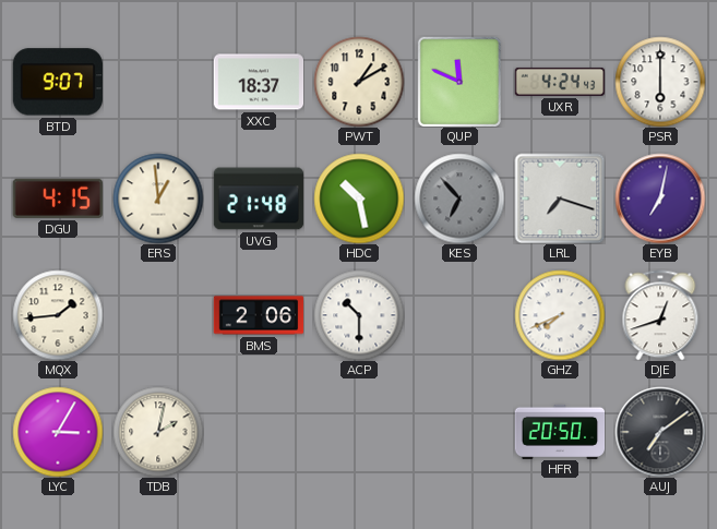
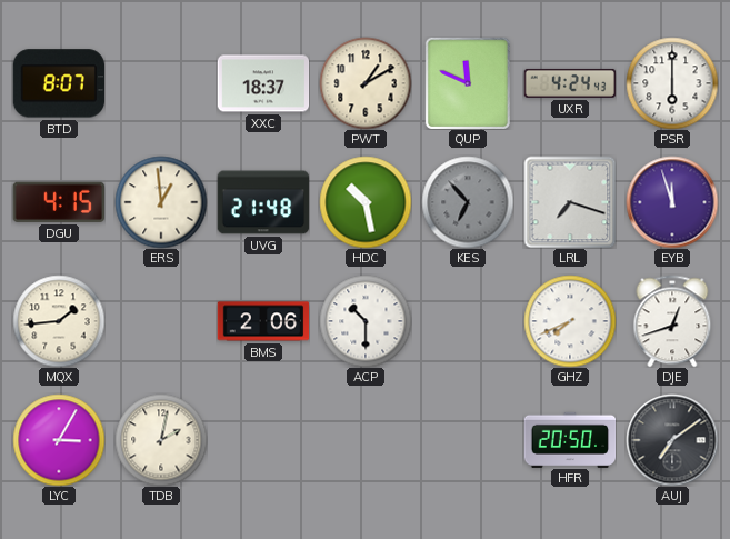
BTD: 9:07 -> 8:07 (58, 83)
EYB: 7:02 -> 11:57 (672, 202)
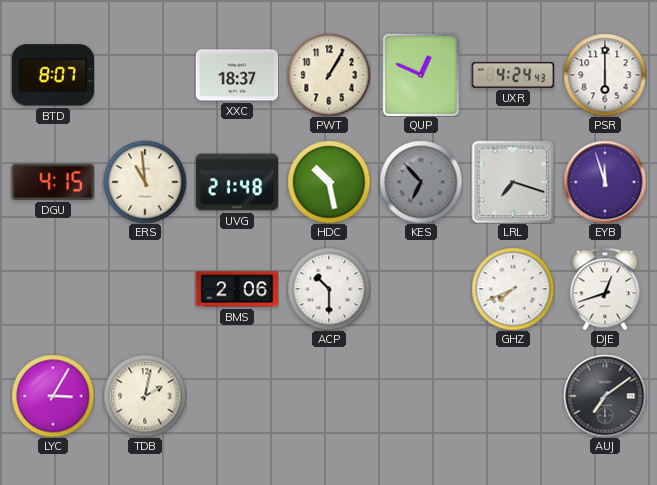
PWT: 1:10 -> 1:05 (329, 75)
QUP: 11:49 -> 12:49 (420, 75)
ERS: 12:59 -> 10:59 (145, 182)
MQX: 1:44 -> none (59, 321)
HFR: 20:50 -> none (570, 439)
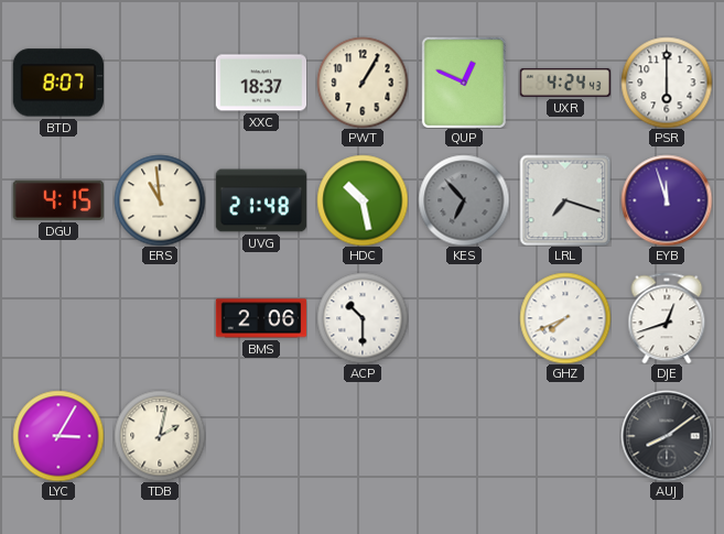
AUJ: 7:09 -> 8:09 (667, 436)
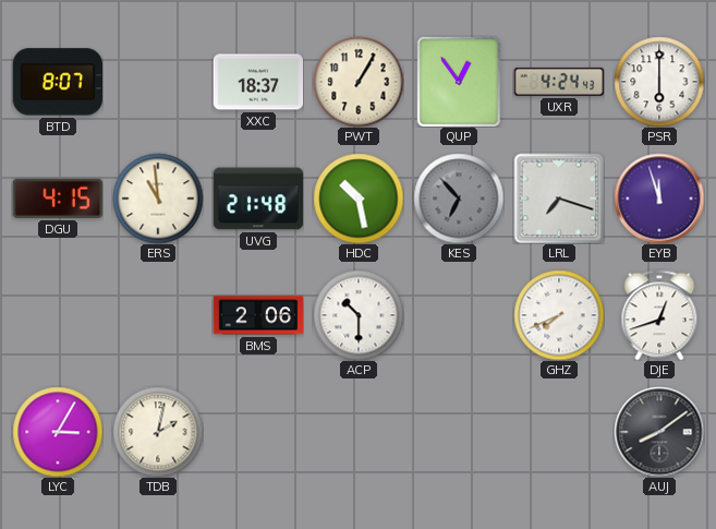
QUP: 12:49 -> 12:54 (458, 82)
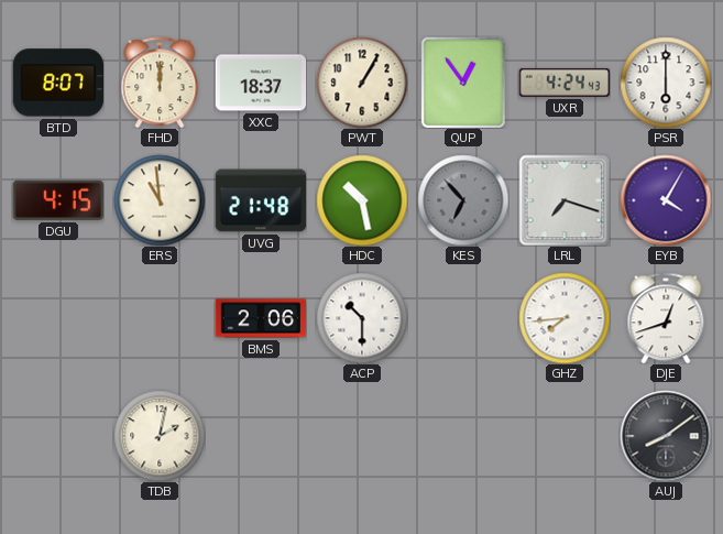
FHD: none -> 12:00 (160, 83)
EYB: 11:57 -> 4:05 (666, 200)
GHZ: 7:41 -> 7:44 (565, 318)
LYC: 3:05 -> none (58, 432)
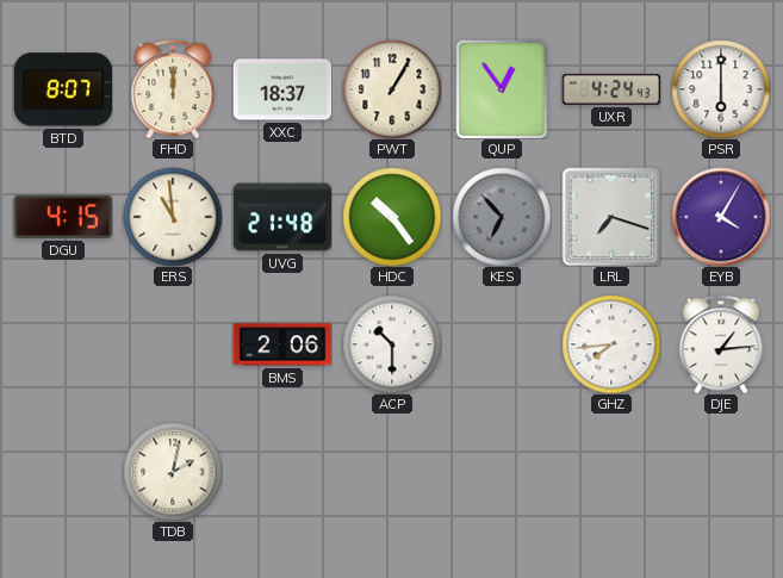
HDC: 10:28 -> 10:24 (392, 217)
DJE: 12:42 -> 1:14 (721, 344)
AUJ: 8:09 -> none (666, 436)
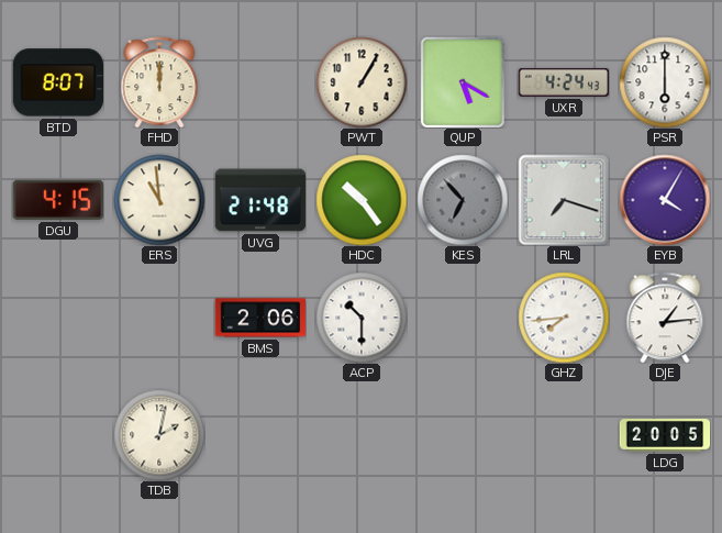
XXC: 18:37 -> none (282, 89)
QUP: 12:54 -> 5:20 (462, 82)
LDG: none -> 20:05 (665, 435)
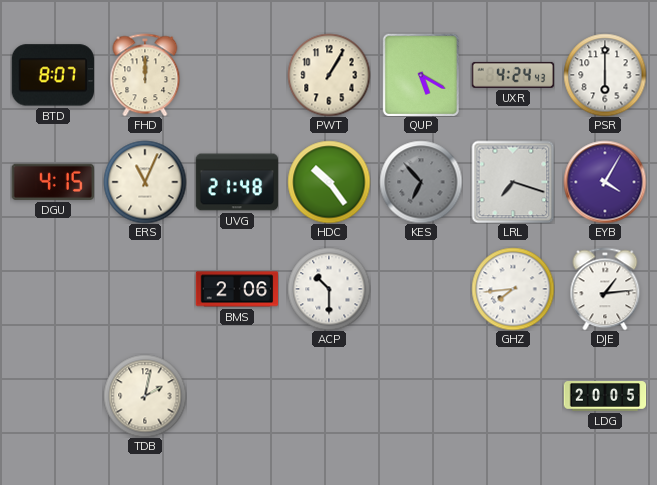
ERS: 10:59 -> 11:04 (145, 182)
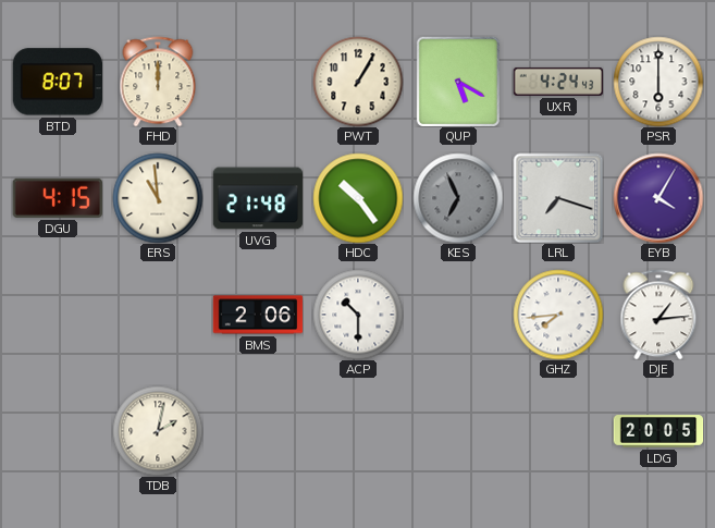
ERS: 11:04 -> 10:59 (158, 198)
KES: 6:53 -> 6:56 (458, 198)
